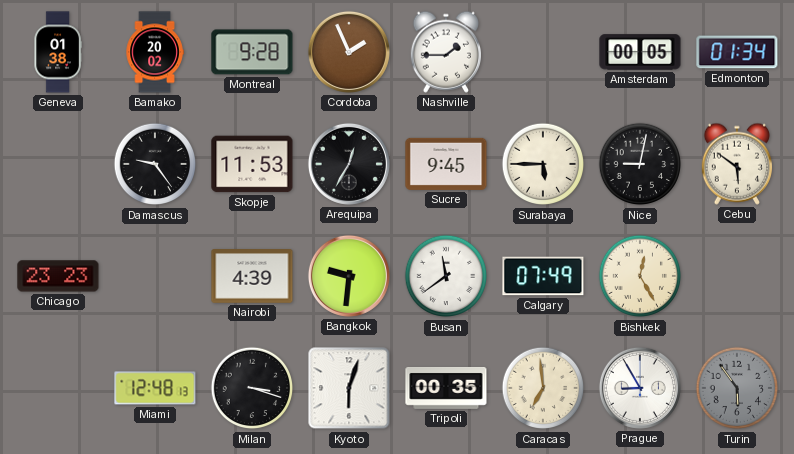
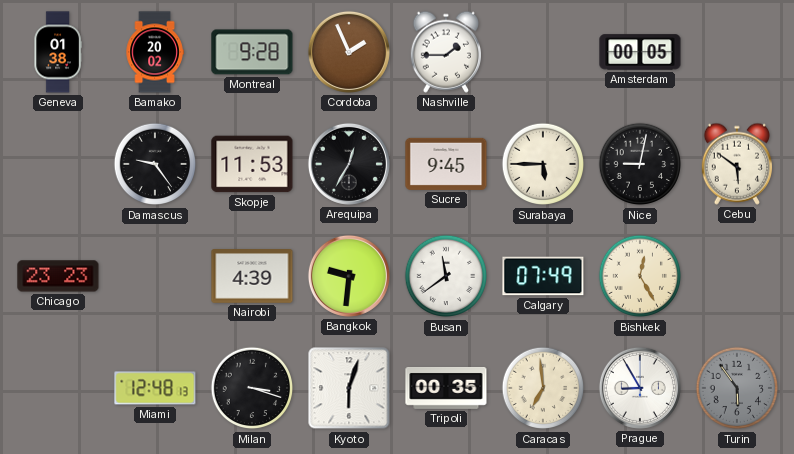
Edmonton: 01:34 -> none (737, 52)
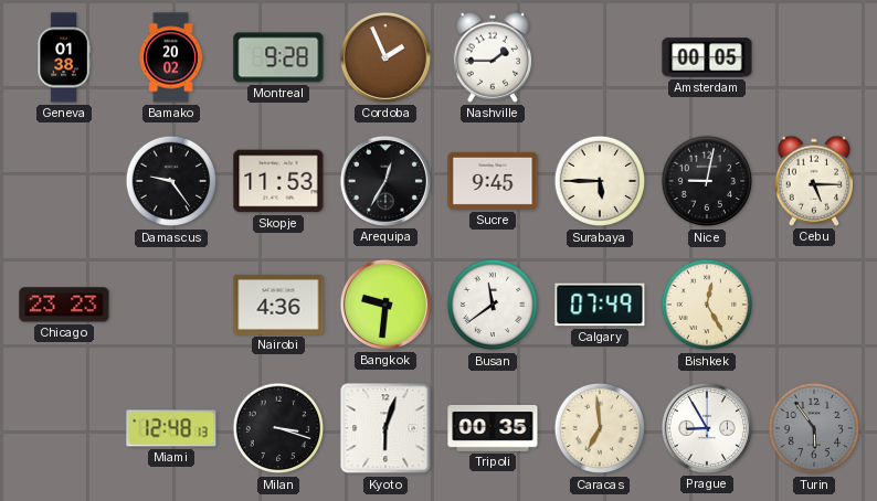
Cebu: 5:51 -> 5:15 (813, 181)
Nairobi: 4:39 -> 4:36 (278, 306)
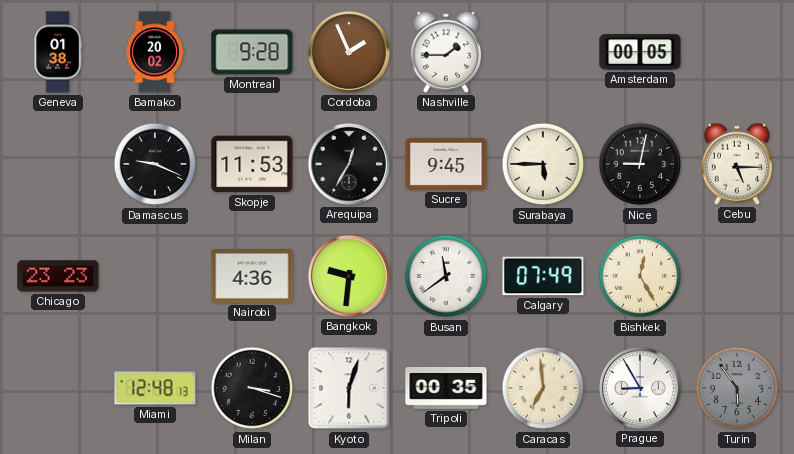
Damascus: 9:24 -> 9:19 (155, 164)
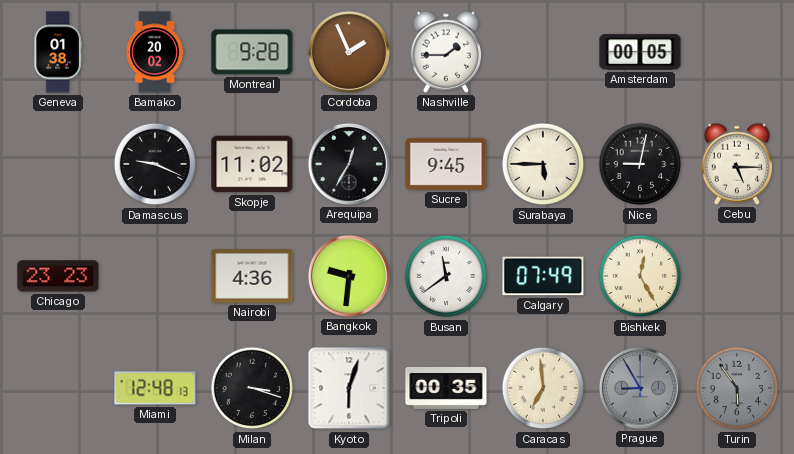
Skopje: 11:53 -> 11:02 (252, 164)
Prague dial: white -> grey (640, 388)
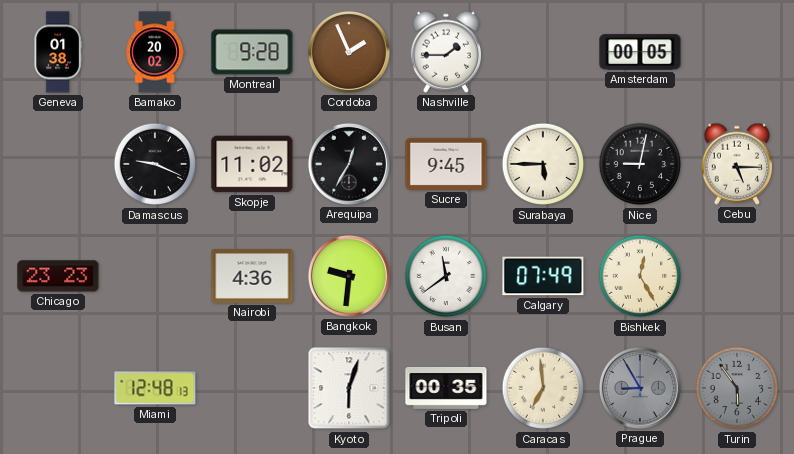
Milan: 3:18 -> none (252, 388)
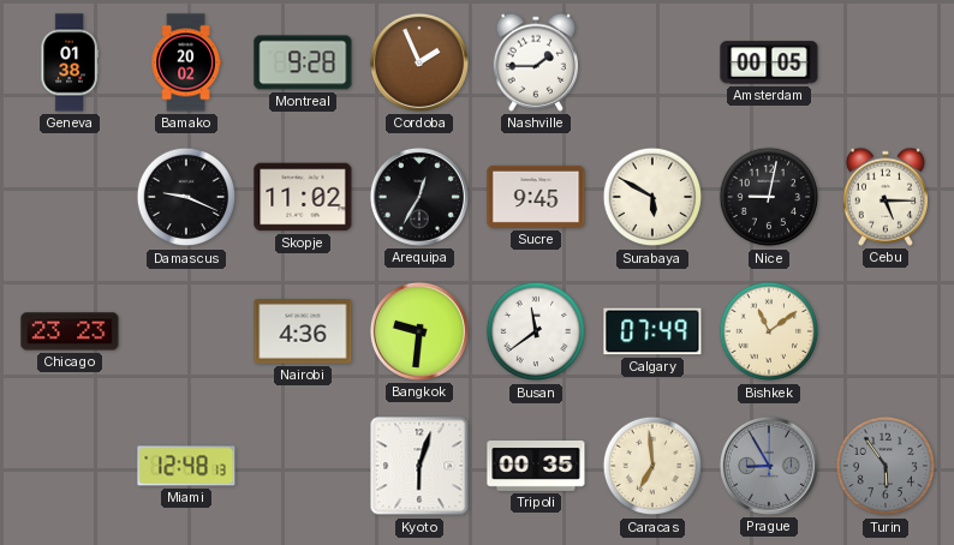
Surabaya: 5:45 -> 5:50 (652, 197)
Bishkek: 12:25 -> 11:09 (769, 331)
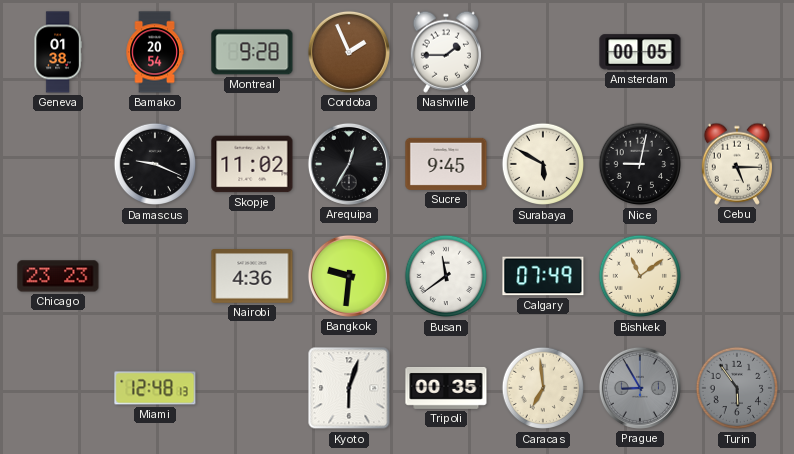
Bamako: 20:02 -> 20:54 (155, 52)
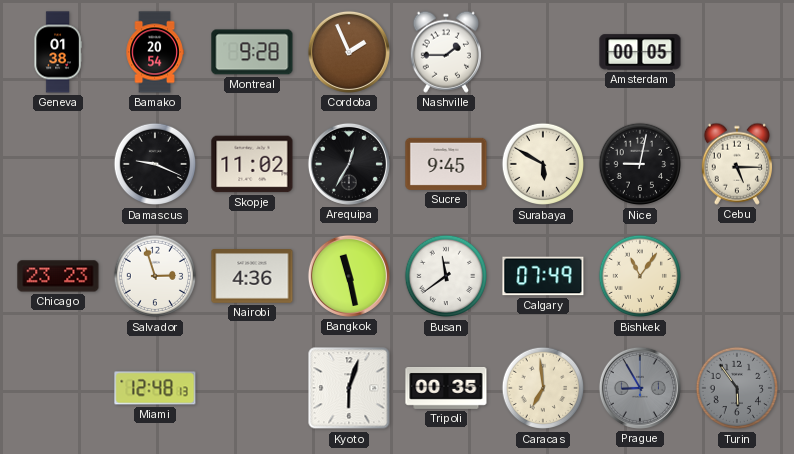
Salvador: none -> 2:57 (155, 276)
Bangkok: 9:31 -> 11:28 (349, 276)
Bishkek: 11:09 -> 11:06 (640, 276)
